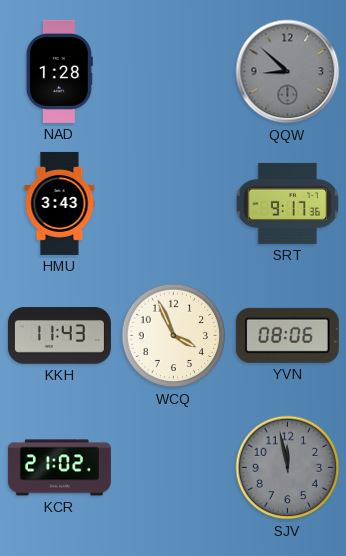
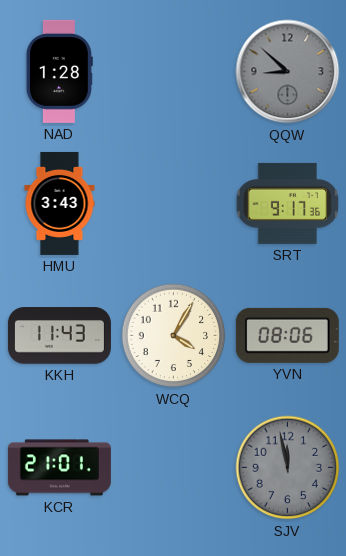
WCQ: 3:56 -> 4:05 (174, 336)
KCR: 21:02 -> 21:01 (59, 468)
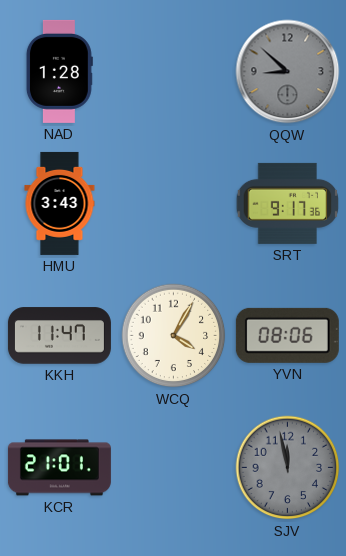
KKH: 11:43 -> 11:47 (59, 336)
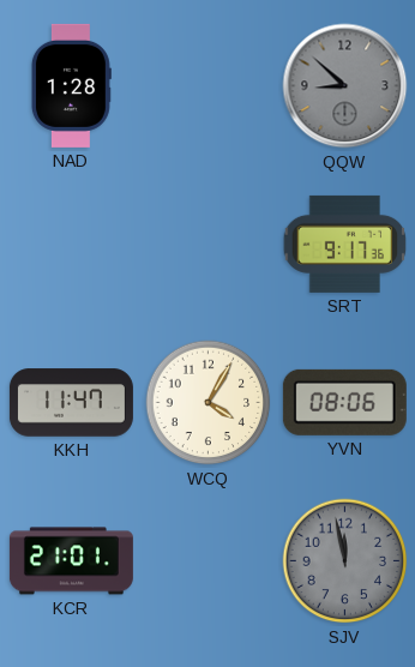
HMU: 3:43 -> none (60, 203)
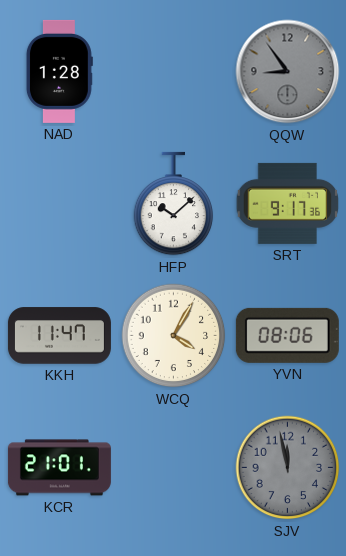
QQW: 8:52 -> 8:54 (288, 72)
HFP: none -> 10:08 (174, 204)
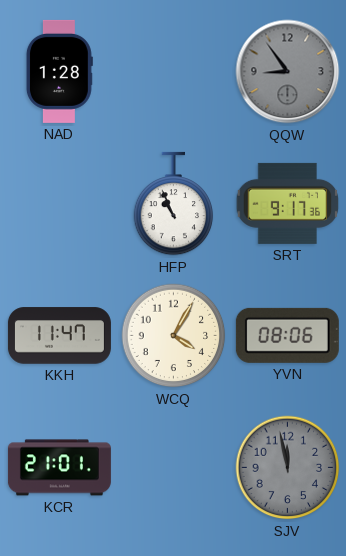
HFP: 10:08 -> 10:56 (174, 204)
